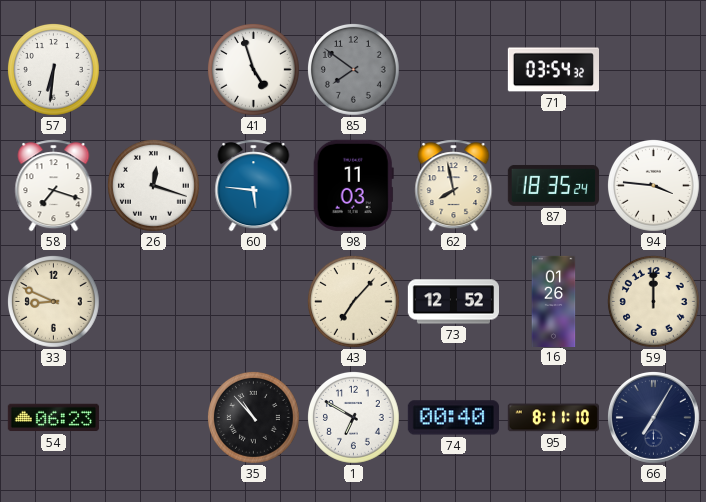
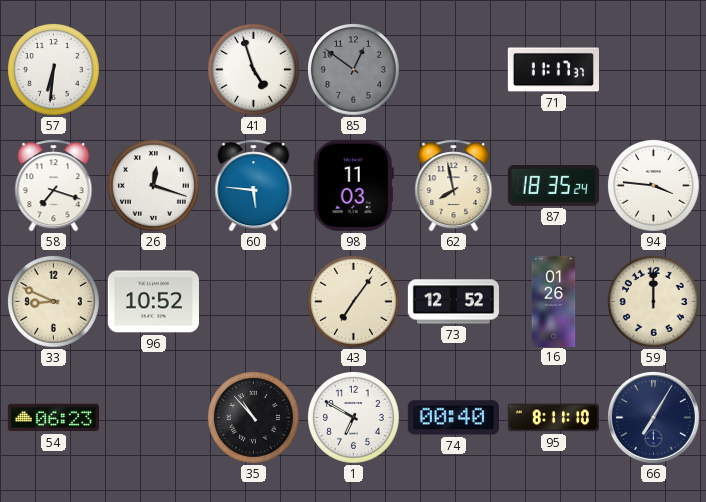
85: 7:51 -> 12:51 (354, 70)
71: 03:54 -> 11:17 (553, 70)
96: none -> 10:52 (153, 302)
43: 7:07 -> 7:06 (354, 302)
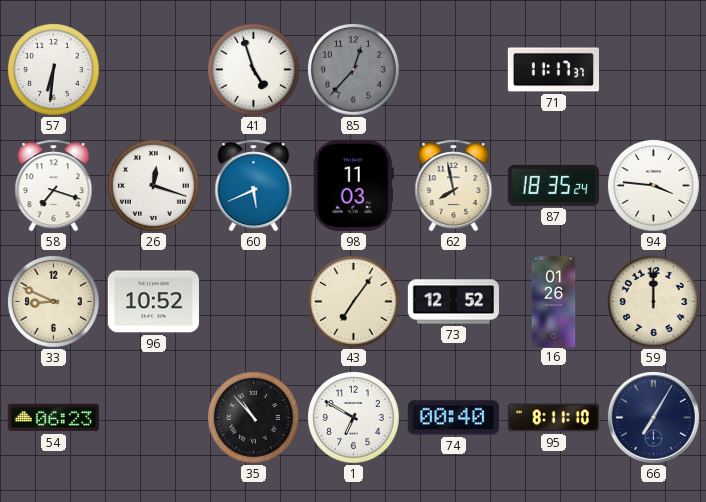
85: 12:51 -> 12:37 (354, 70)
60: 5:46 -> 5:41 (254, 186)
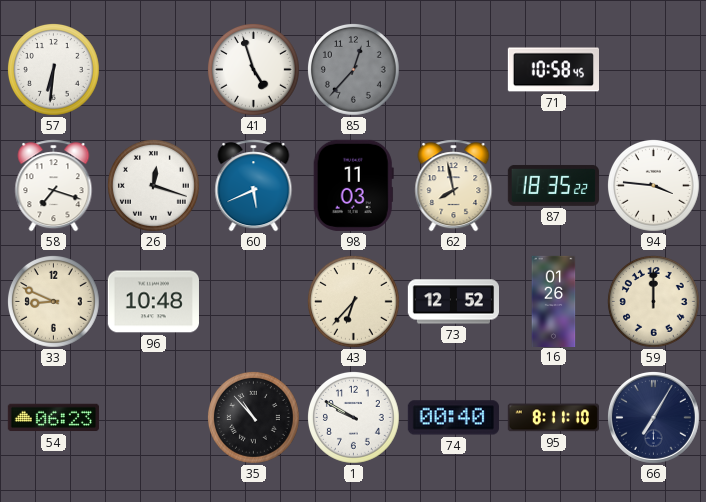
71: 11:17 -> 10:58 (553, 70)
87: 18:35:24 -> 18:35:22 (553, 185)
96: 10:52 -> 10:48 (153, 302)
43: 7:06 -> 6:37 (354, 302)
1: 6:50 -> 9:50 (354, 418)
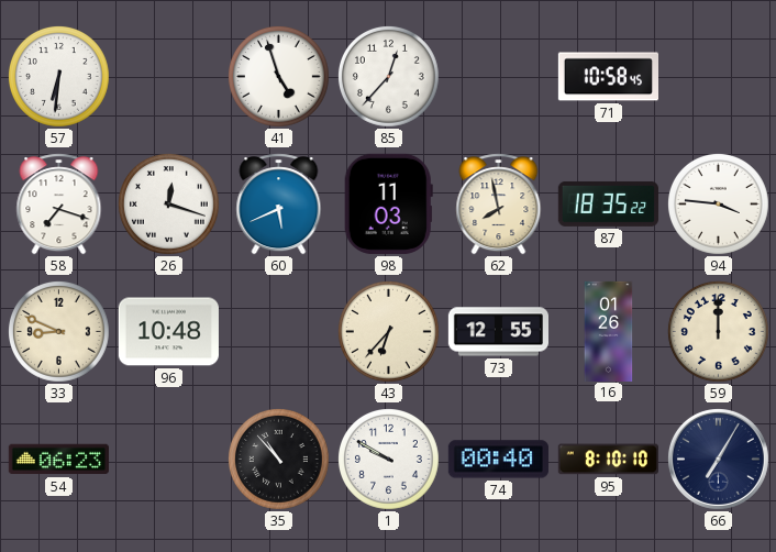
85 dial: grey -> white (389, 77)
73: 12:52 -> 12:55 (498, 332)
95: 8:11 -> 8:10 (608, 460)
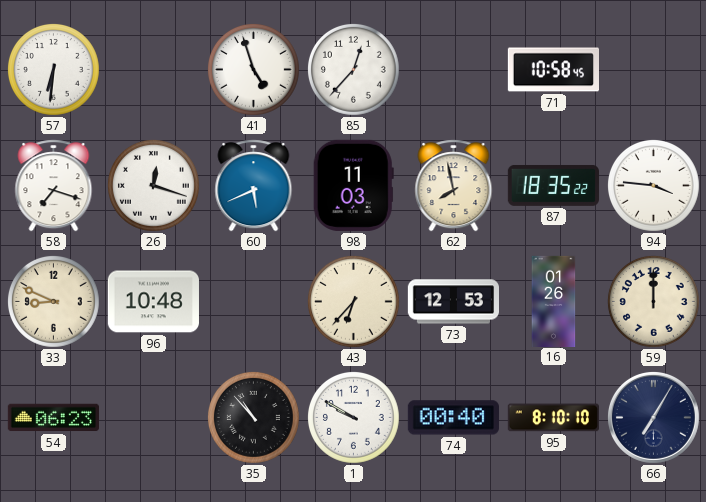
73: 12:55 -> 12:53 (453, 302)
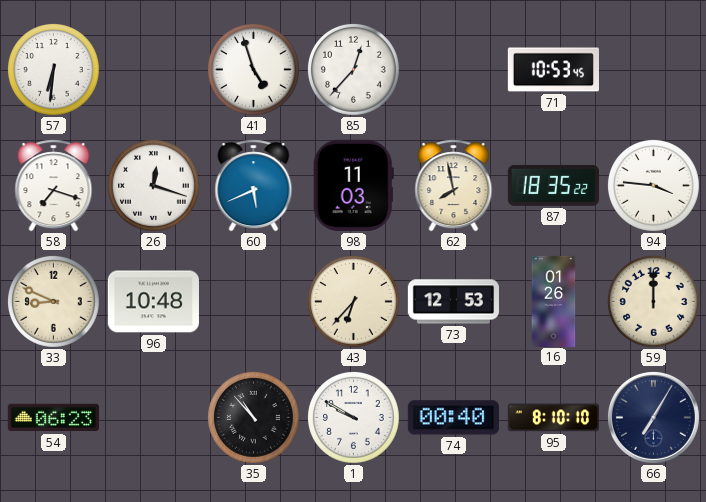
71: 10:58 -> 10:53 (553, 70)
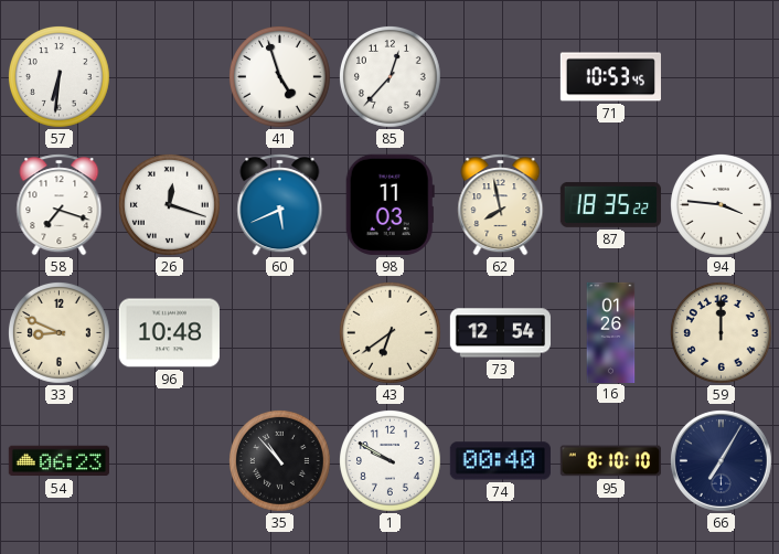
43: 6:37 -> 6:39 (391, 333)
73: 12:53 -> 12:54 (500, 333)
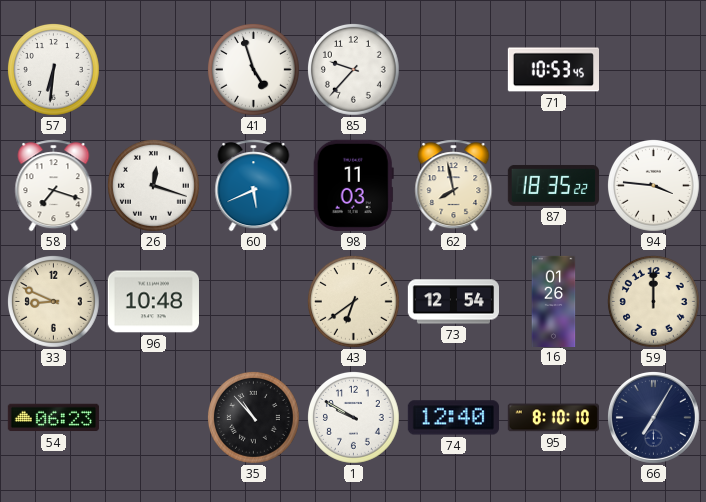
85: 12:37 -> 9:37 (354, 70)
74: 00:40 -> 12:40 (453, 418)
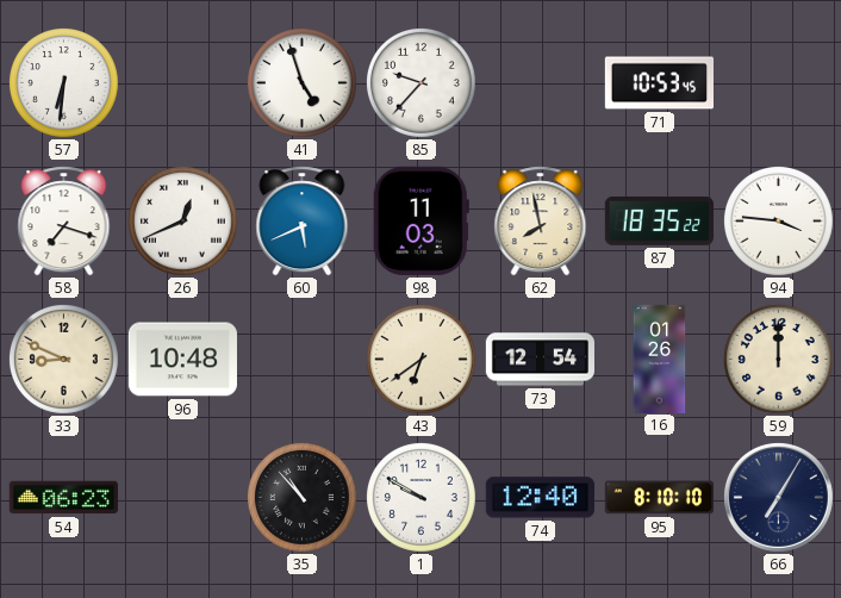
26: 12:18 -> 12:41 (183, 222)
